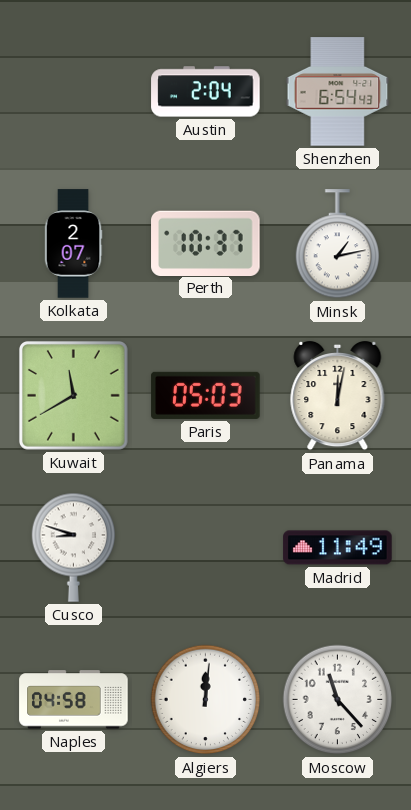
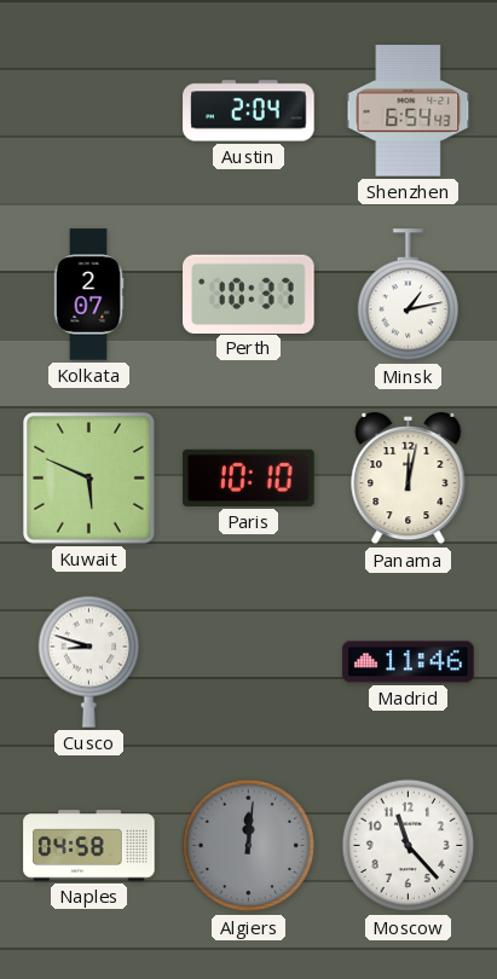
Kuwait: 11:40 -> 5:49 (88, 477)
Paris: 05:03 -> 10:10 (249, 477)
Madrid: 11:49 -> 11:46 (409, 662)
Algiers dial: white -> grey (249, 846)
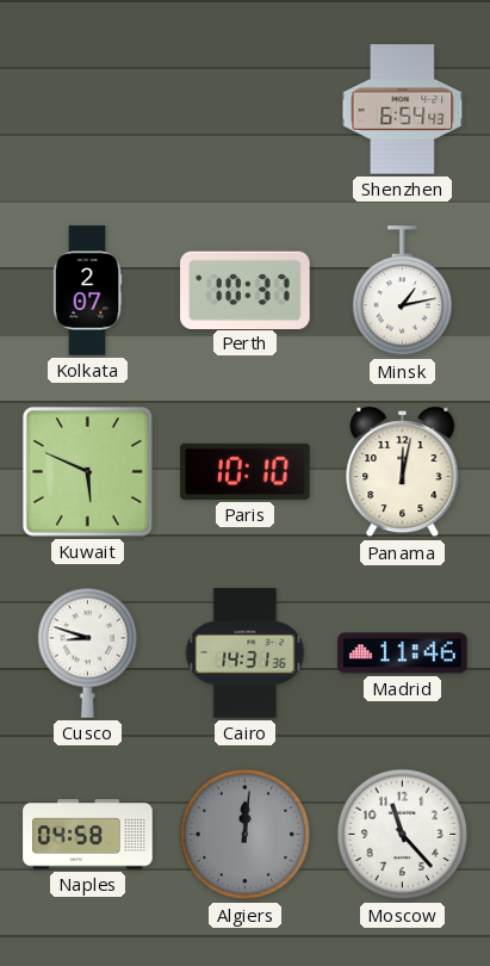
Austin: 2:04 -> none (249, 111)
Cairo: none -> 14:31 (246, 654)
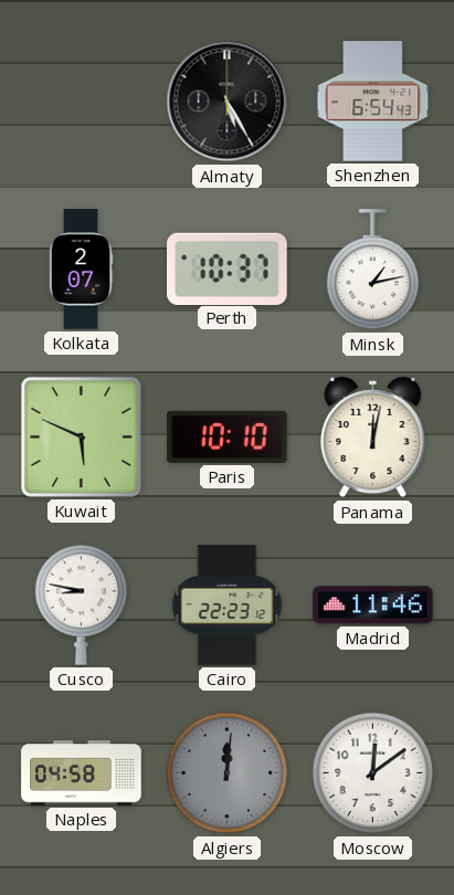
Almaty: none -> 5:25 (228, 102)
Cusco: 8:48 -> 8:47 (82, 604)
Cairo: 14:31 -> 22:23 (228, 606)
Moscow: 11:23 -> 12:09 (373, 773)
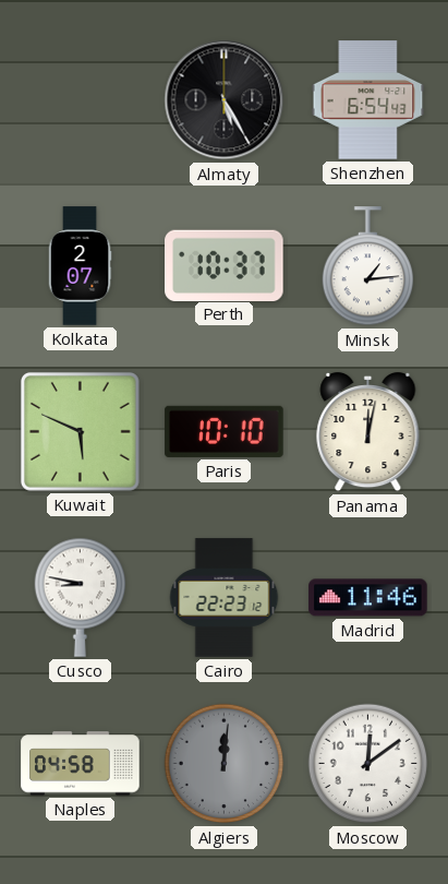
Minsk: 1:13 -> 1:14 (368, 266)
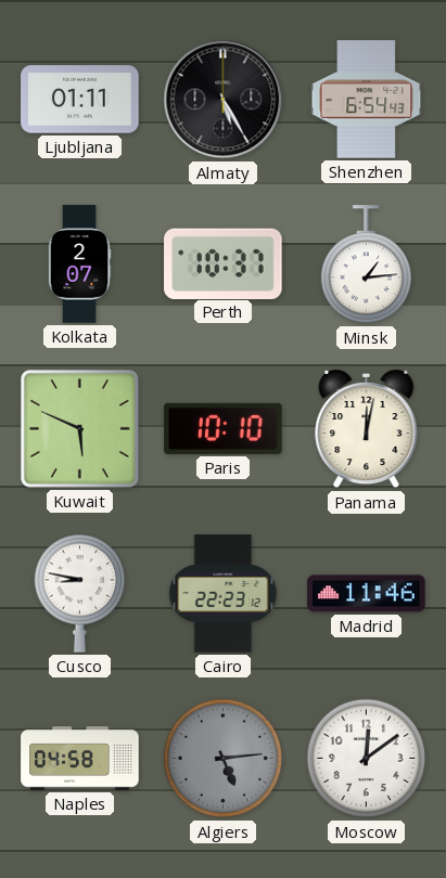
Ljubljana: none -> 01:11 (80, 100)
Algiers: 12:01 -> 5:14 (224, 759)
